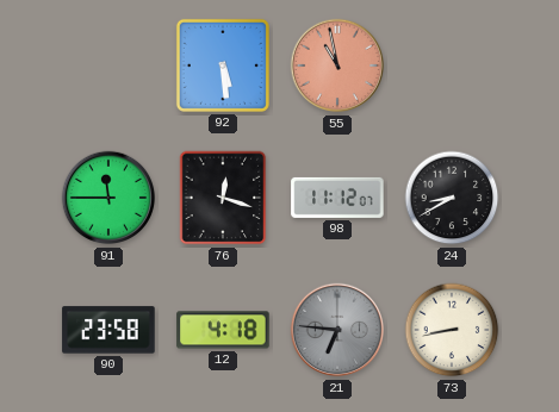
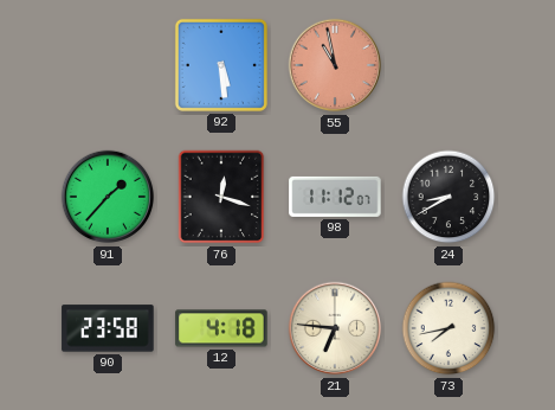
91: 11:45 -> 1:37 (108, 197)
21 dial: grey -> cream (335, 328)
73: 8:43 -> 7:43 (448, 328)
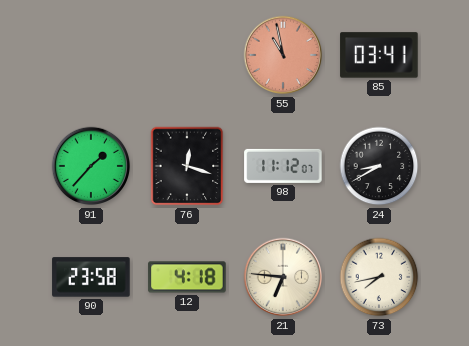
92: 5:29 -> none (221, 65)
85: none -> 03:41 (379, 55)
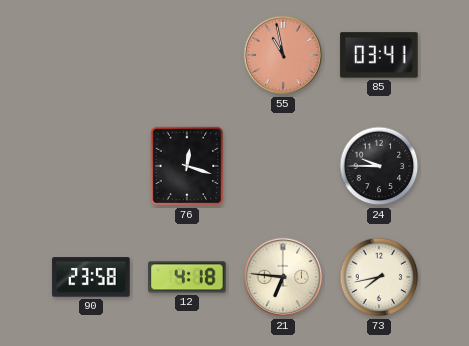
91: 1:37 -> none (91, 166)
98: 11:12 -> none (283, 166)
24: 8:40 -> 9:45 (379, 166)
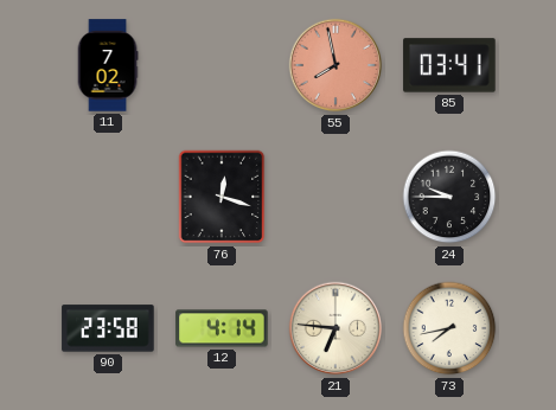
11: none -> 7:02 (108, 65)
55: 10:58 -> 7:58 (335, 65)
12: 4:18 -> 4:14 (222, 328)
